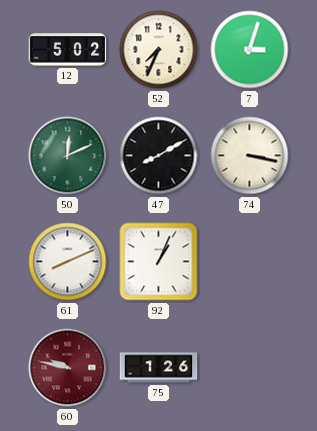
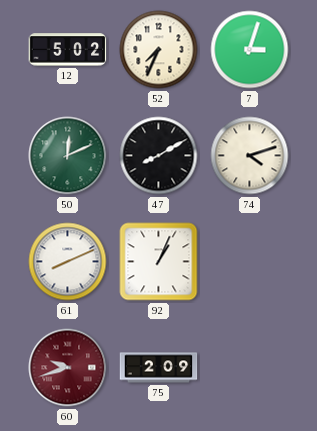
74: 3:17 -> 4:12 (250, 156)
60: 9:47 -> 9:42 (68, 368)
75: 1:26 -> 2:09 (159, 368)
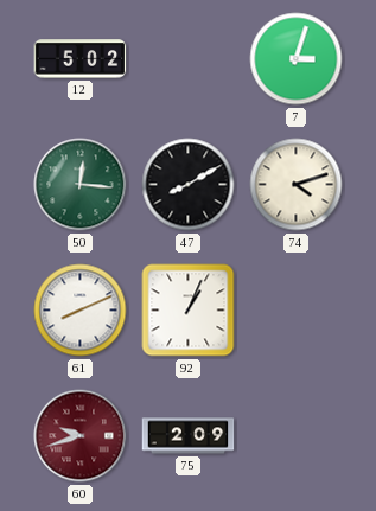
52: 7:34 -> none (159, 50)
50: 12:11 -> 12:16 (81, 185)
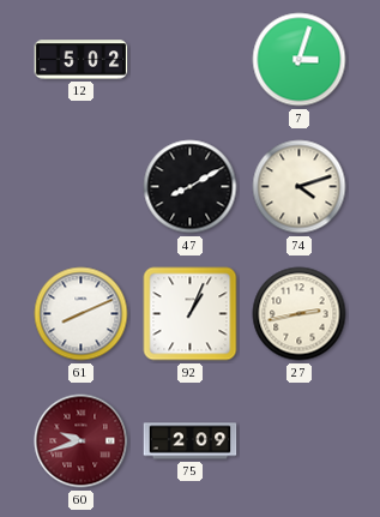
50: 12:16 -> none (81, 185)
27: none -> 2:43 (300, 314)
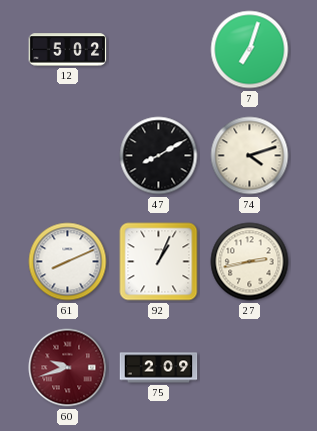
7: 3:03 -> 7:03 (250, 50)
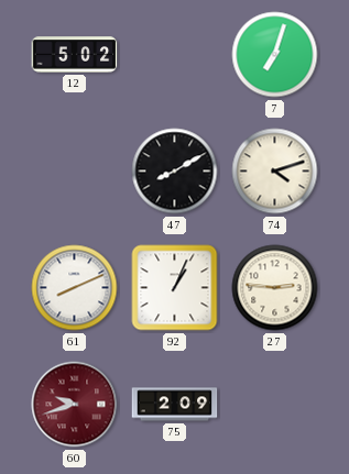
27: 2:43 -> 2:46 (275, 288)
